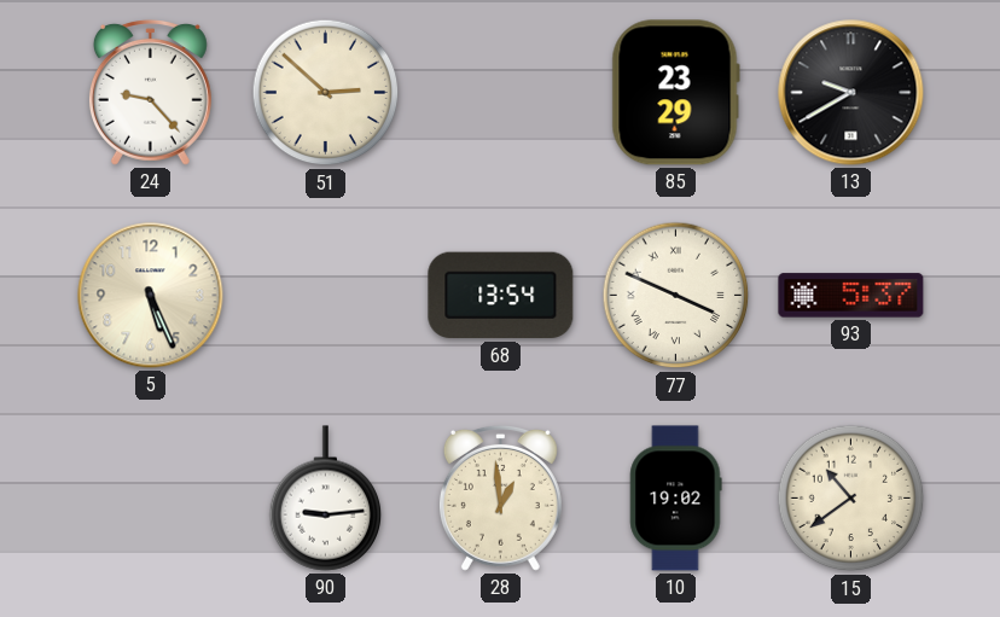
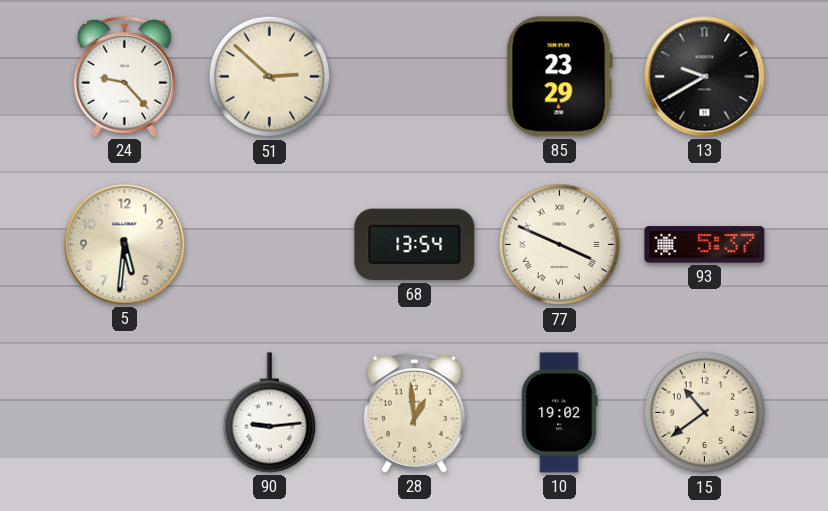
5: 5:26 -> 5:31 (125, 245)
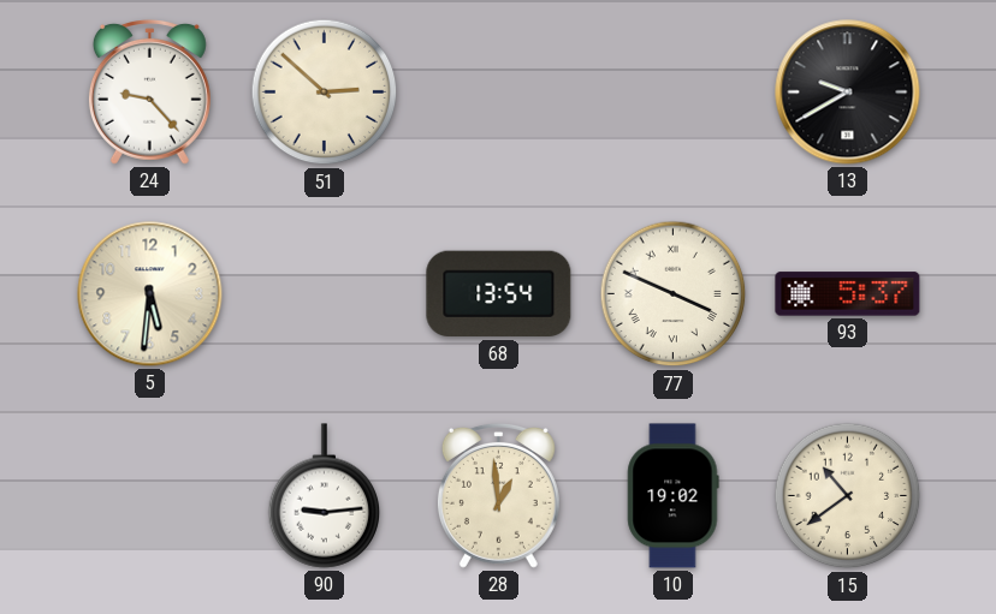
85: 23:29 -> none (559, 77)
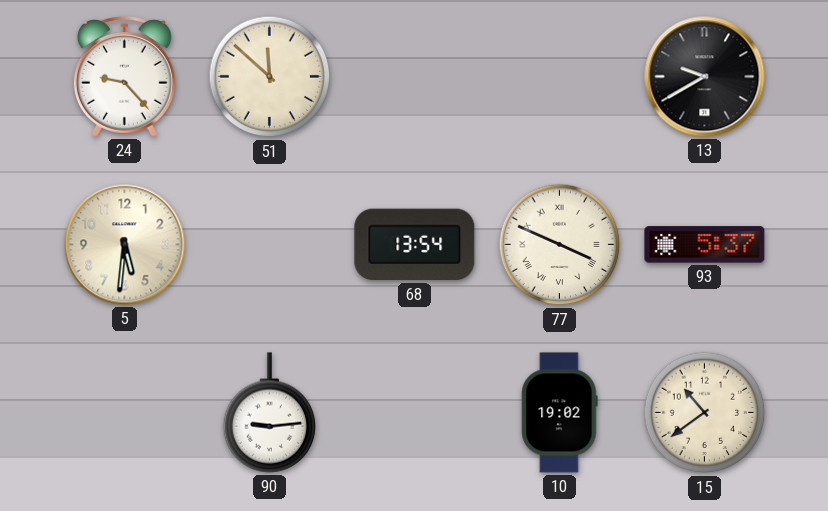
51: 2:52 -> 11:52 (270, 77)
28: 12:59 -> none (498, 495)
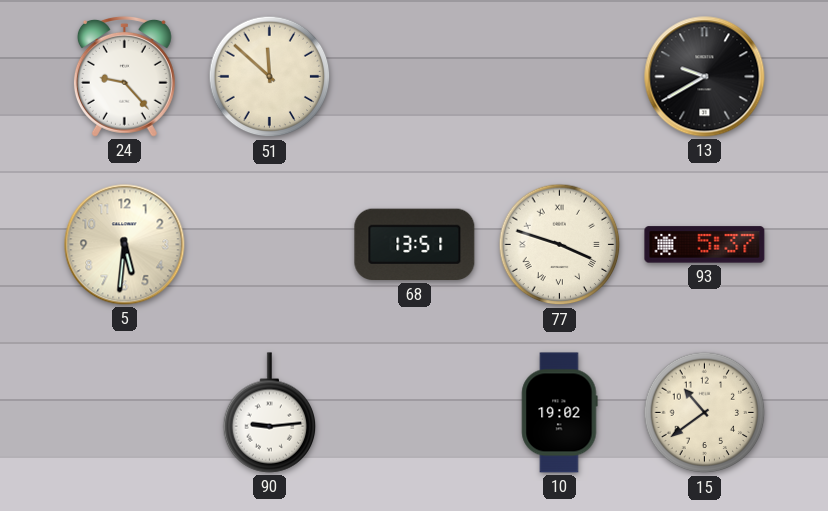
68: 13:54 -> 13:51 (415, 245)
77: 3:49 -> 3:48 (560, 245)
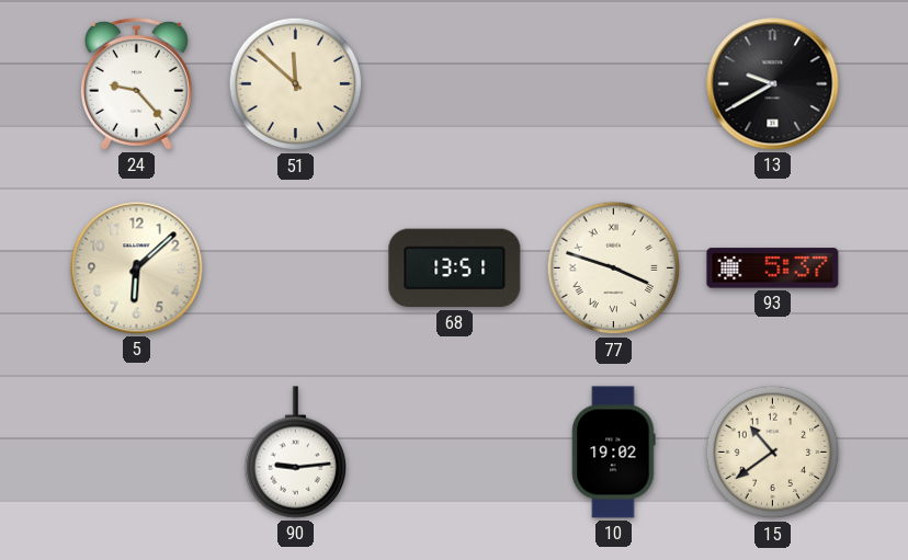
5: 5:31 -> 6:08 (137, 268)
